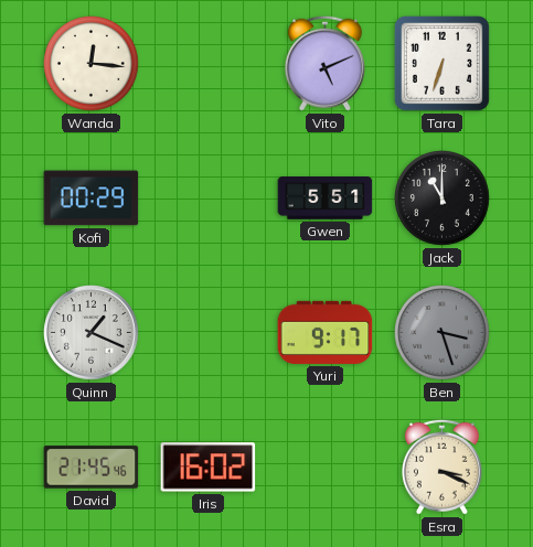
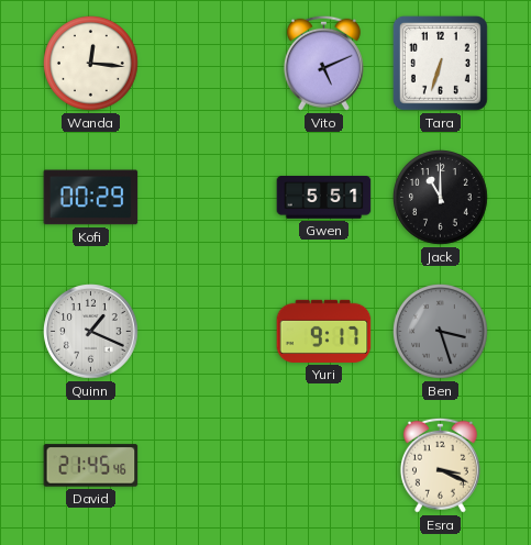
Iris: 16:02 -> none (209, 468)
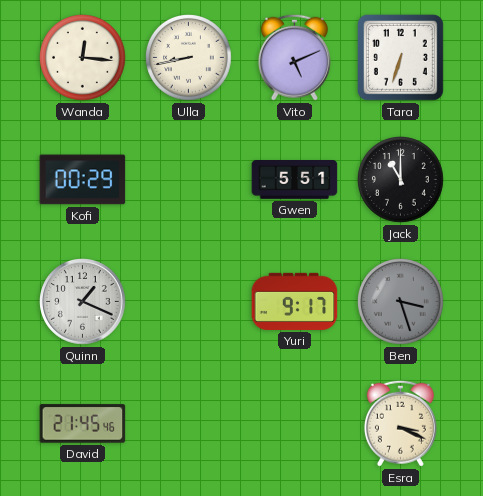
Ulla: none -> 8:43 (189, 58)
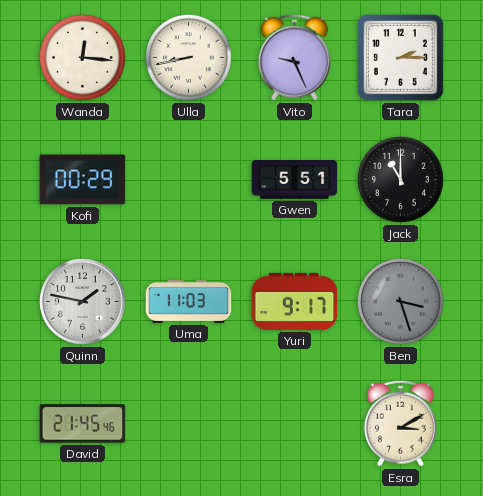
Vito: 5:11 -> 9:26 (294, 57)
Tara: 6:33 -> 2:15 (400, 57)
Quinn: 1:19 -> 1:47 (83, 302)
Uma: none -> 11:03 (189, 302)
Esra: 3:19 -> 3:10 (400, 423)
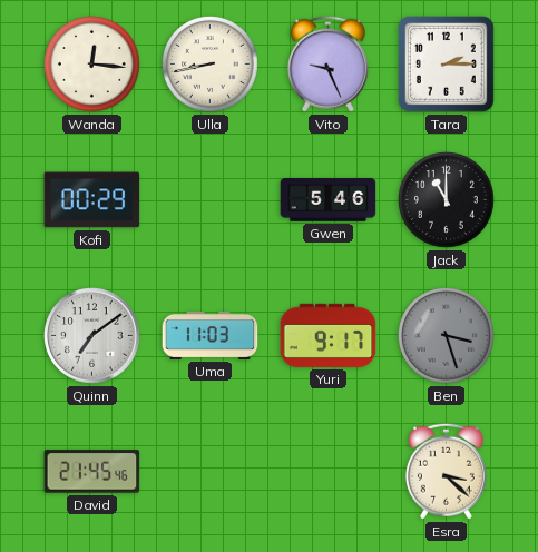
Gwen: 5:51 -> 5:46 (329, 200)
Quinn: 1:47 -> 7:09 (92, 336)
Esra: 3:10 -> 3:22 (446, 471)
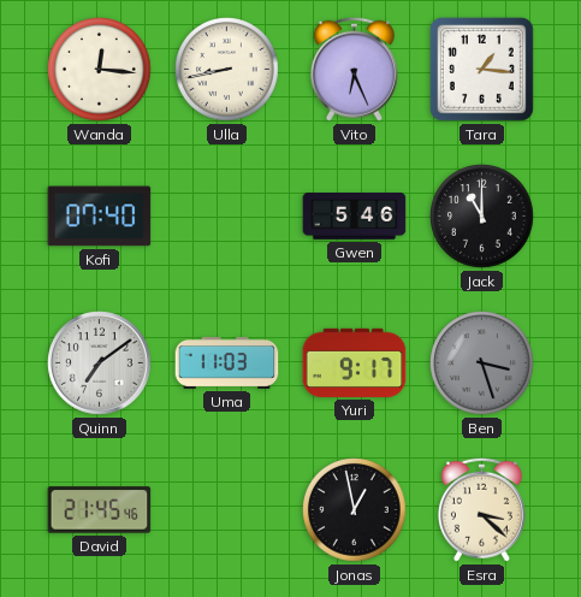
Vito: 9:26 -> 6:26 (354, 69)
Tara: 2:15 -> 1:16 (481, 69)
Kofi: 00:29 -> 07:40 (100, 217)
Jonas: none -> 12:58 (355, 510)
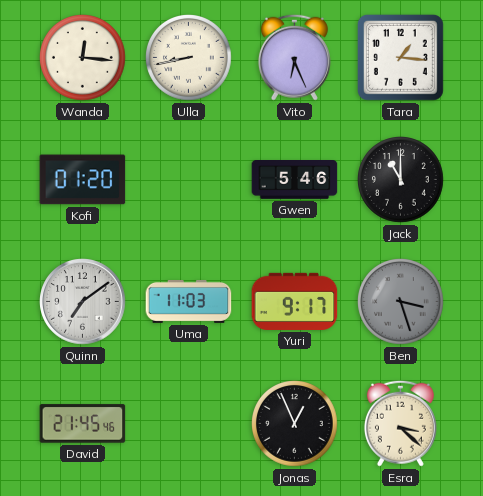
Kofi: 07:40 -> 01:20 (83, 180)
Jonas: 12:58 -> 12:56 (295, 424)
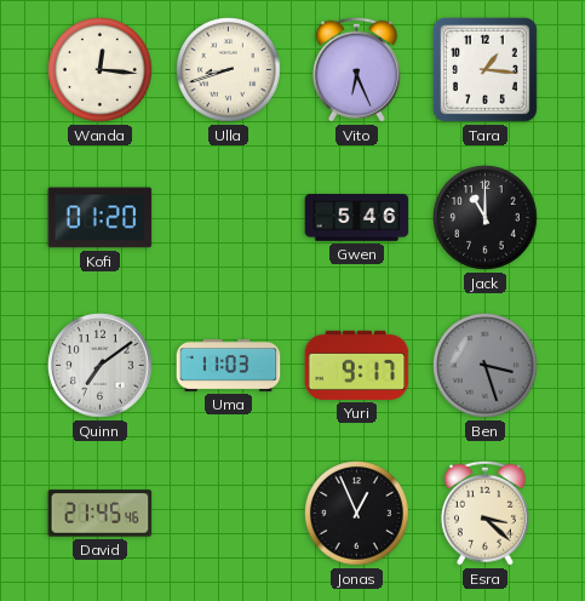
Ulla: 8:43 -> 8:42 (229, 70)
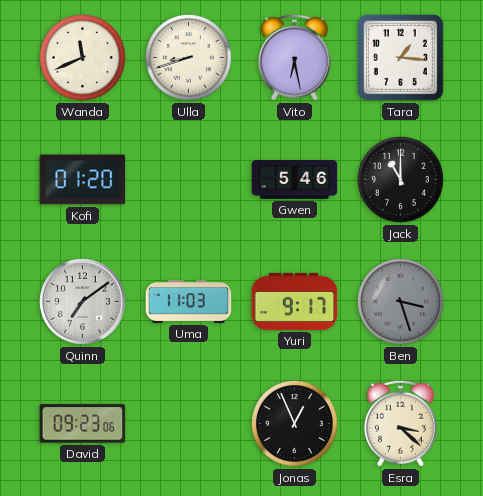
Wanda: 12:16 -> 11:41 (83, 58)
Vito: 6:26 -> 6:28 (294, 57)
David: 21:45 -> 09:23 (83, 424)
